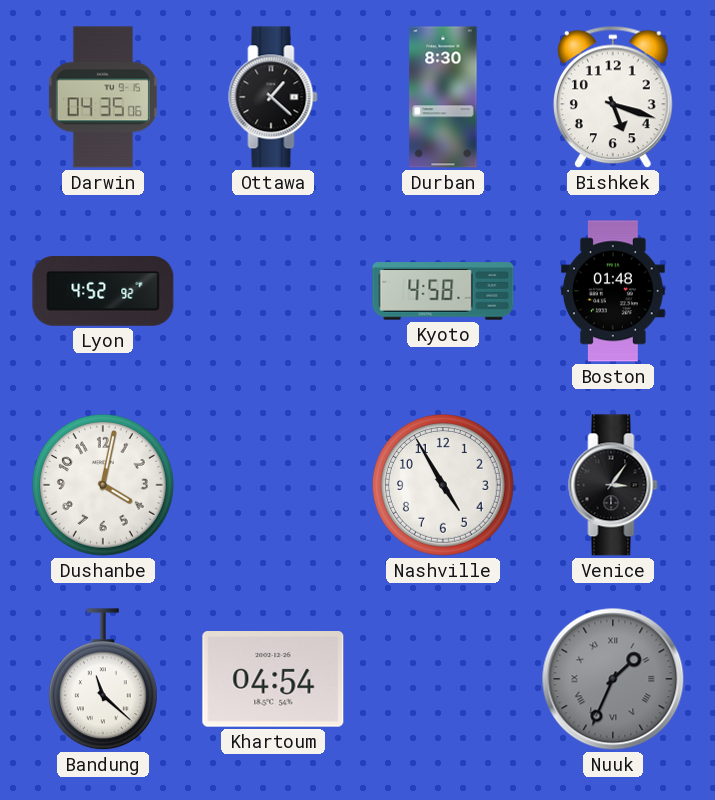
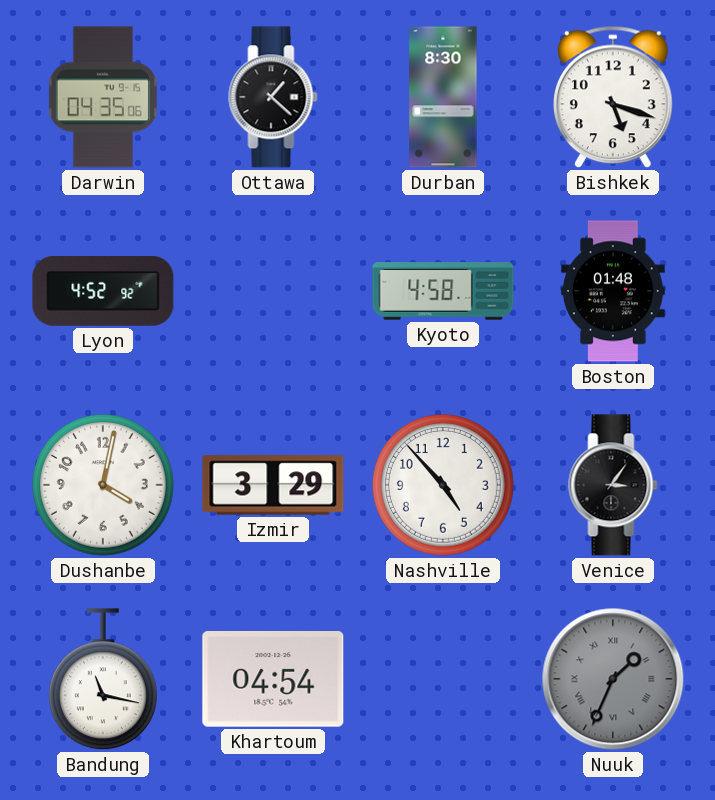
Izmir: none -> 3:29 (273, 485)
Nashville: 4:55 -> 4:53 (443, 485)
Bandung: 11:22 -> 11:17 (103, 680)
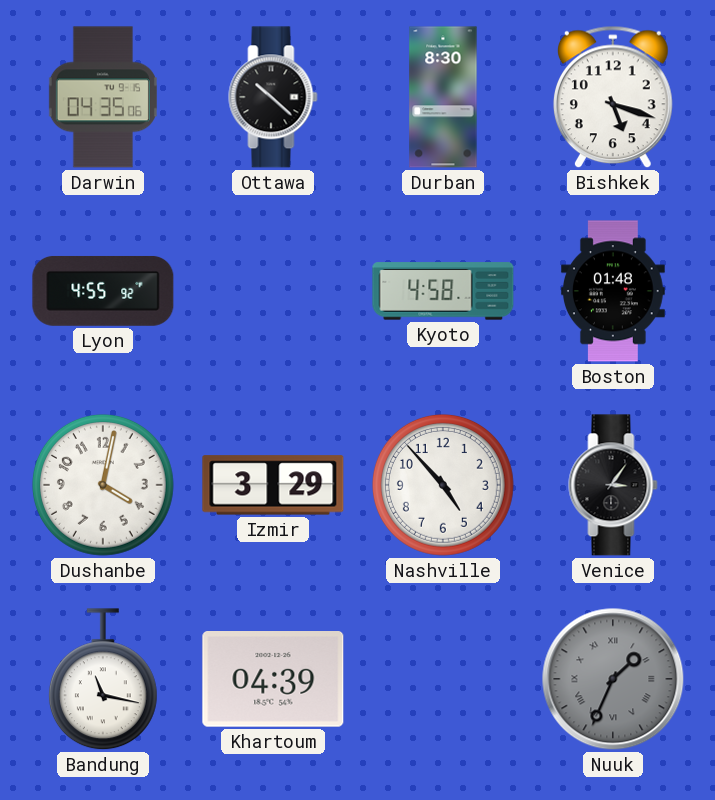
Ottawa: 1:22 -> 10:22 (273, 97)
Lyon: 4:52 -> 4:55 (103, 291)
Khartoum: 04:54 -> 04:39 (273, 680)
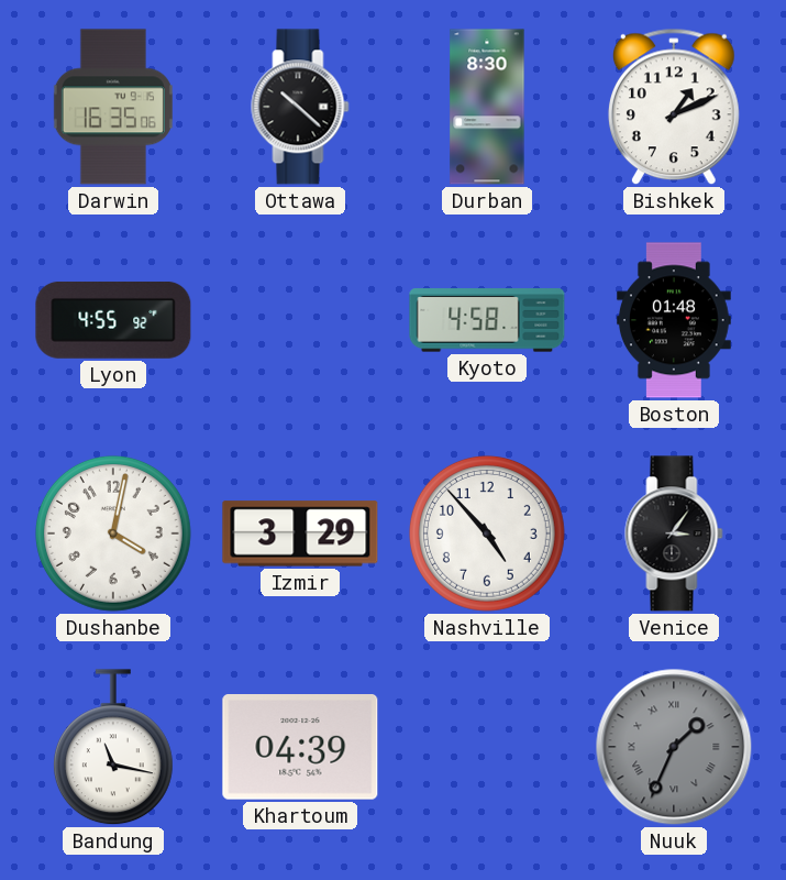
Darwin: 04:35 -> 16:35 (113, 107)
Bishkek: 5:18 -> 1:11 (674, 107)
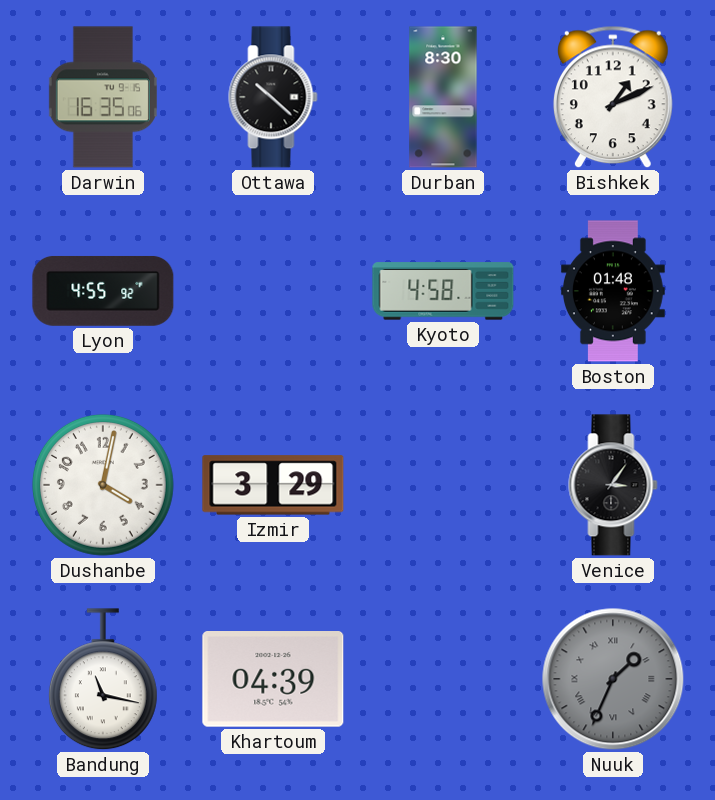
Nashville: 4:53 -> none (487, 533)
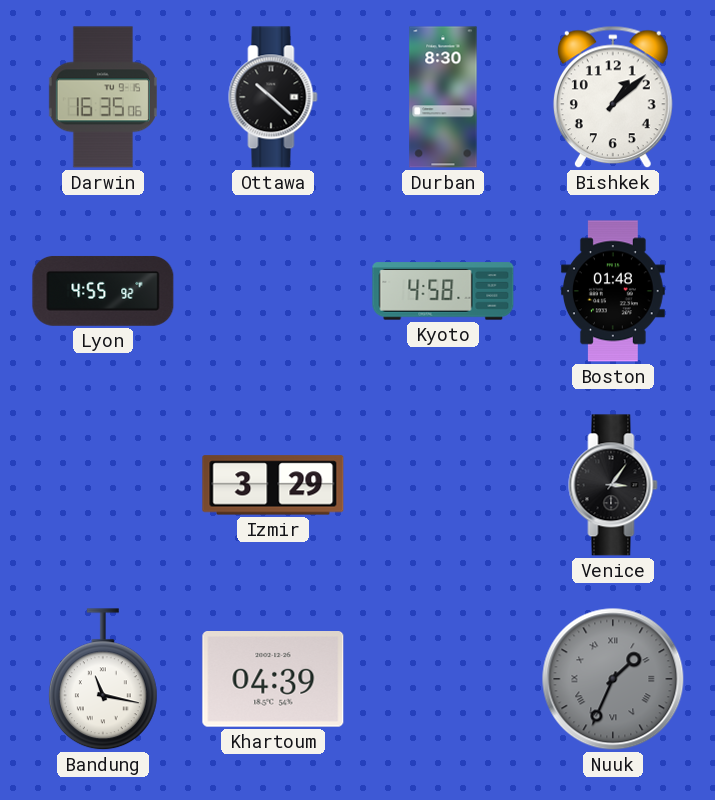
Bishkek: 1:11 -> 1:08 (613, 97)
Dushanbe: 4:02 -> none (103, 485)
